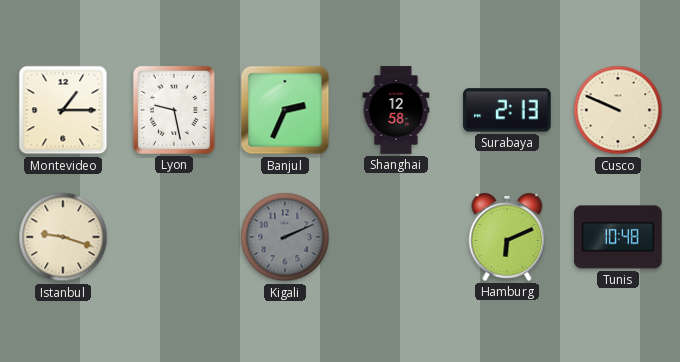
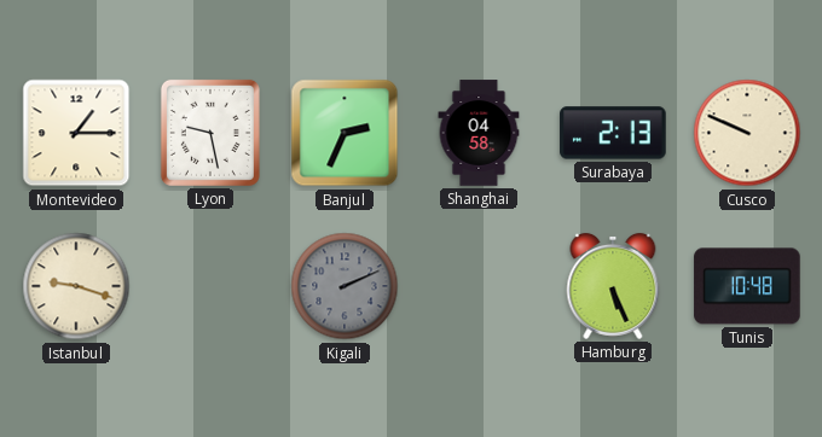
Shanghai: 12:58 -> 04:58 (479, 133)
Hamburg: 6:11 -> 5:26 (613, 286)
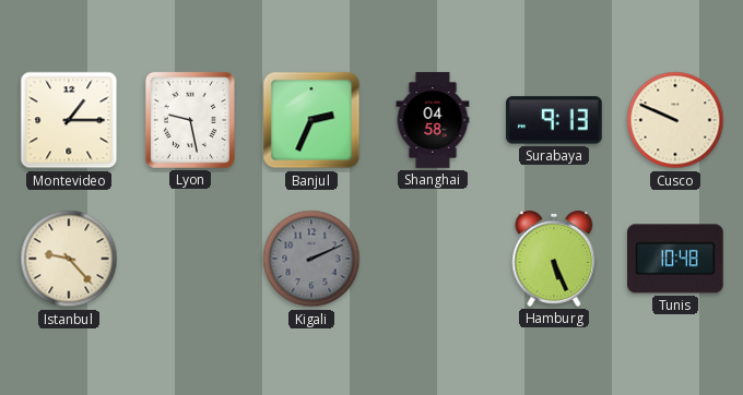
Surabaya: 2:13 -> 9:13 (554, 120)
Istanbul: 9:18 -> 9:23 (69, 259)
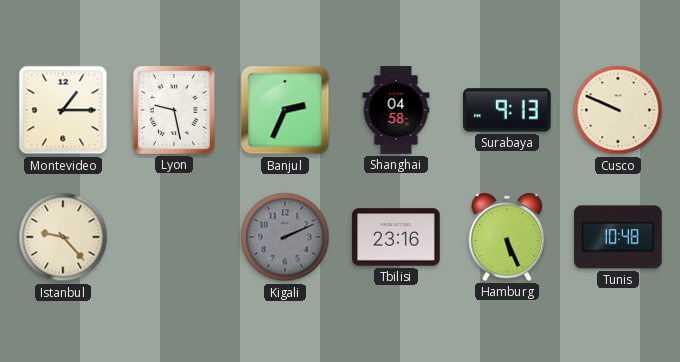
Tbilisi: none -> 23:16 (396, 237)
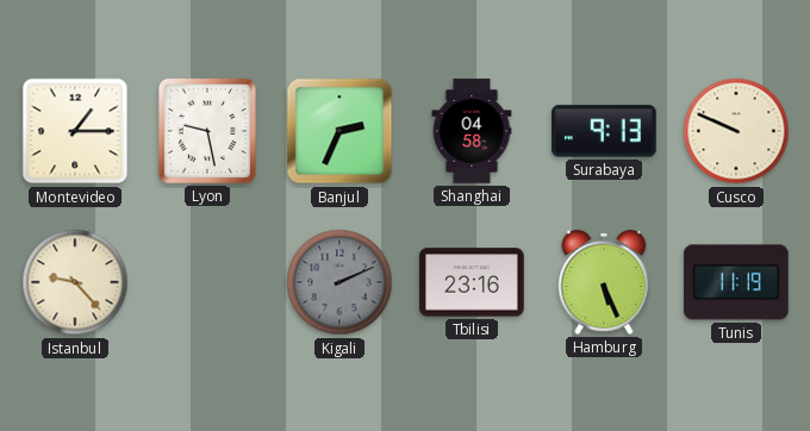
Tunis: 10:48 -> 11:19 (736, 282)
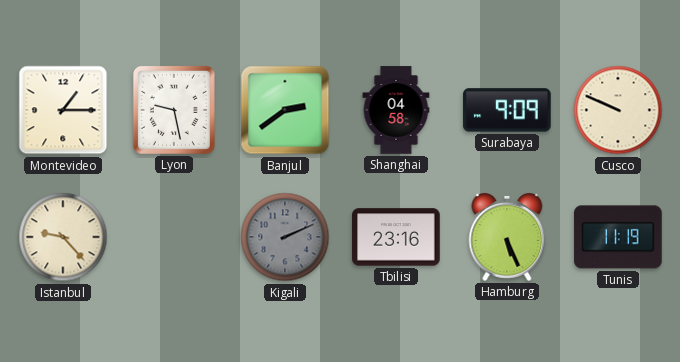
Banjul: 2:34 -> 2:39 (285, 110)
Surabaya: 9:13 -> 9:09 (507, 110)
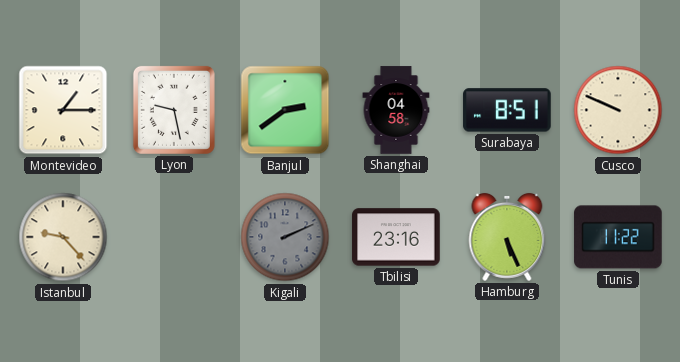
Surabaya: 9:09 -> 8:51 (507, 110)
Tunis: 11:19 -> 11:22 (618, 237)
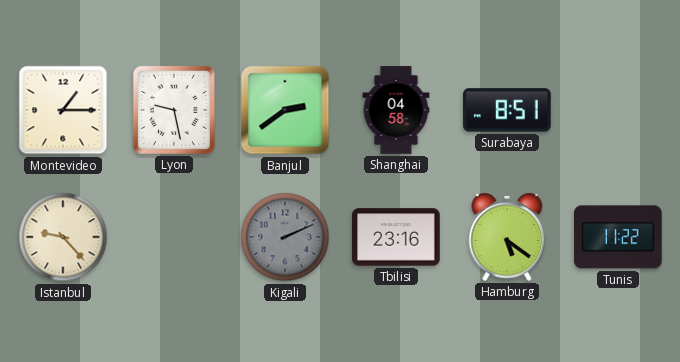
Cusco: 9:49 -> none (618, 110)
Hamburg: 5:26 -> 5:21 (507, 237)
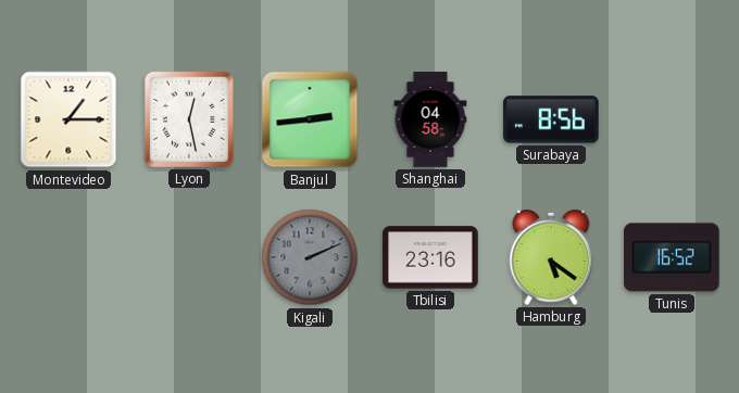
Lyon: 9:28 -> 12:28 (189, 119)
Banjul: 2:39 -> 2:44 (310, 119)
Surabaya: 8:51 -> 8:56 (551, 119)
Istanbul: 9:23 -> none (63, 237)
Tunis: 11:22 -> 16:52 (672, 257)
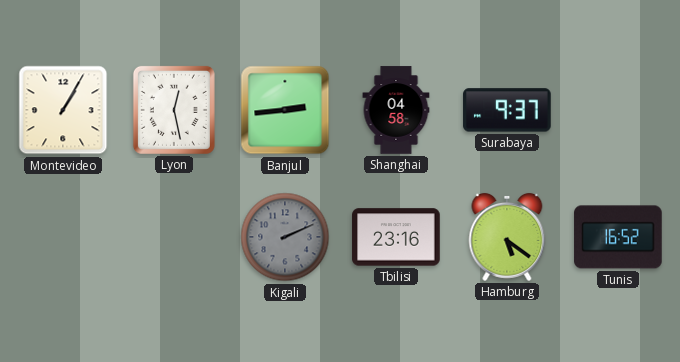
Montevideo: 1:15 -> 1:05 (63, 110)
Surabaya: 8:56 -> 9:37 (507, 110)
